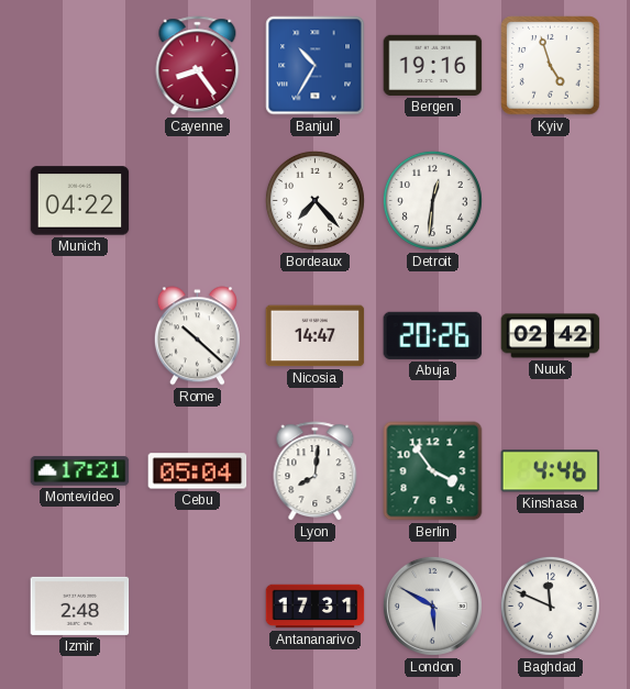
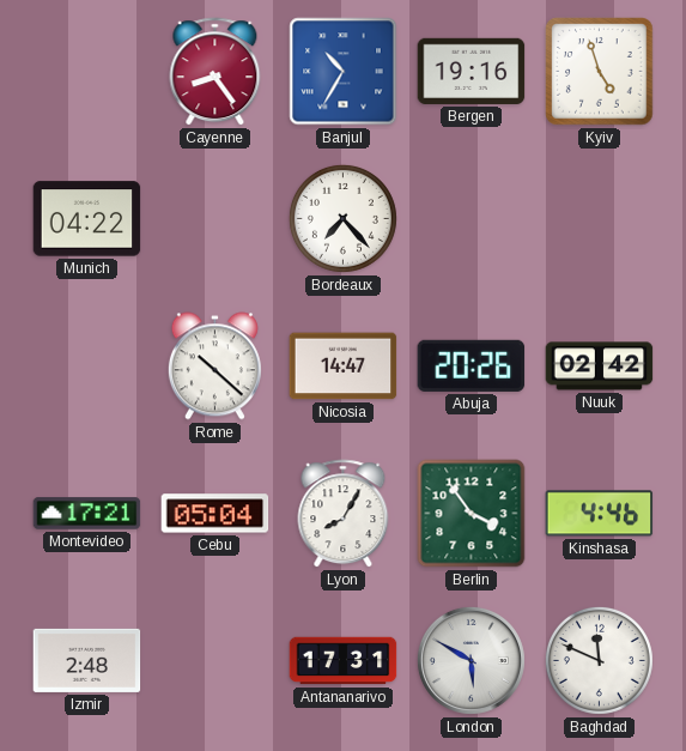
Detroit: 12:31 -> none (432, 200)
Lyon: 8:01 -> 8:05 (344, 514)
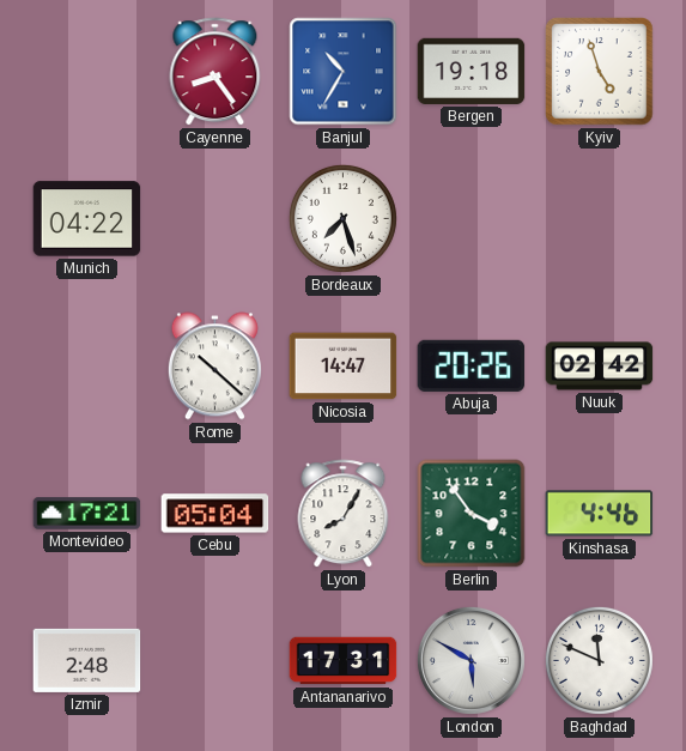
Bergen: 19:16 -> 19:18 (472, 71)
Bordeaux: 7:23 -> 7:27 (342, 218)
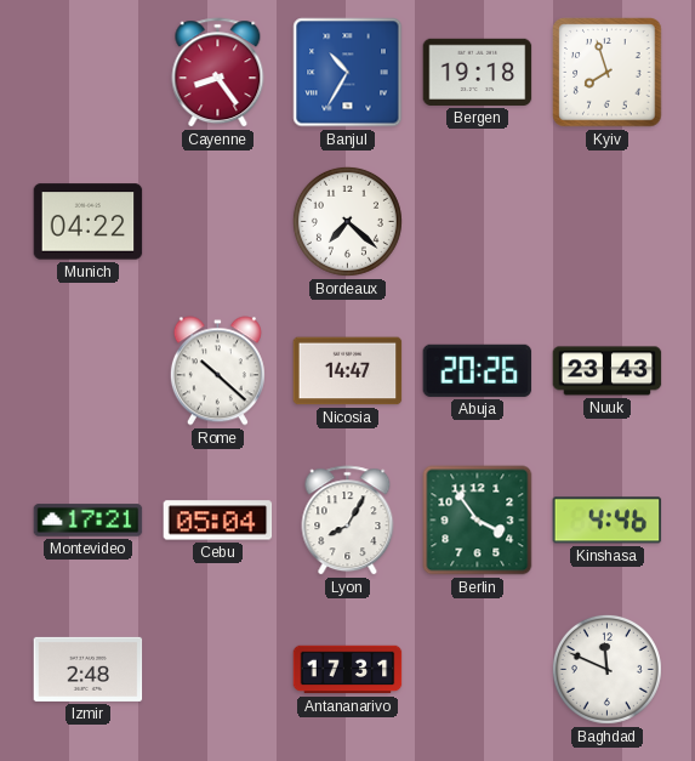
Kyiv: 4:57 -> 7:57 (608, 73)
Bordeaux: 7:27 -> 7:22 (347, 221)
Nuuk: 02:42 -> 23:43 (608, 371)
London: 5:50 -> none (471, 660)
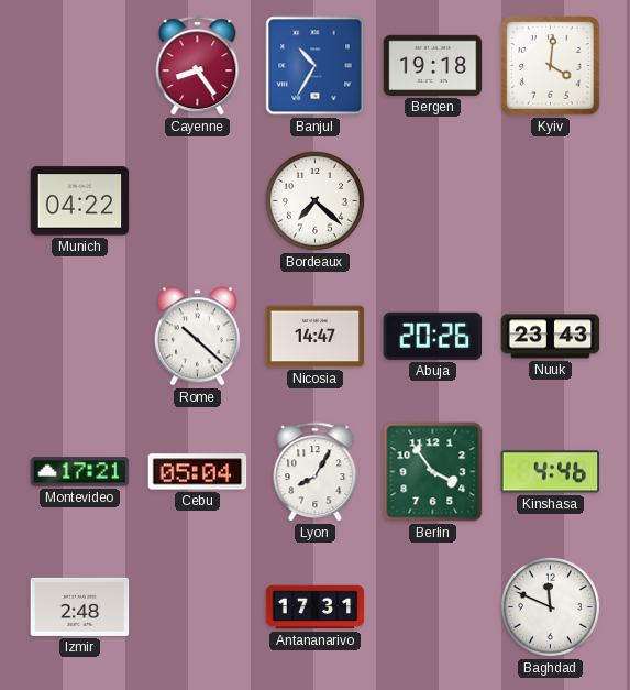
Kyiv: 7:57 -> 4:01 (551, 66)
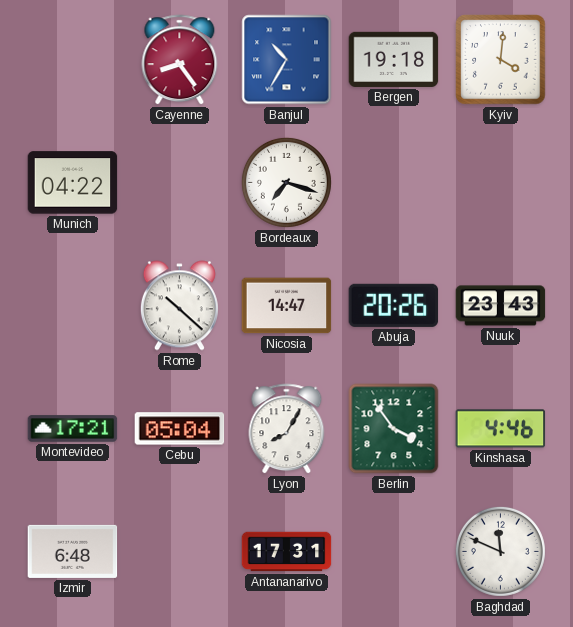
Bordeaux: 7:22 -> 7:18 (286, 182)
Izmir: 2:48 -> 6:48 (73, 551)
